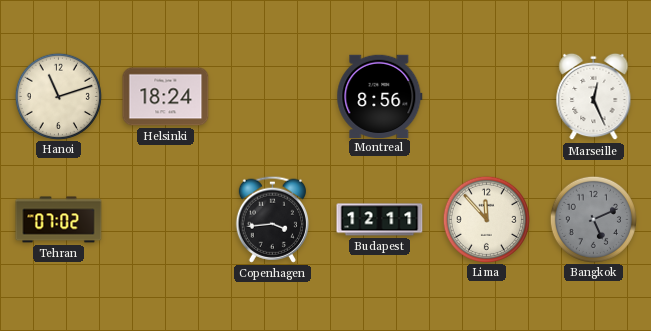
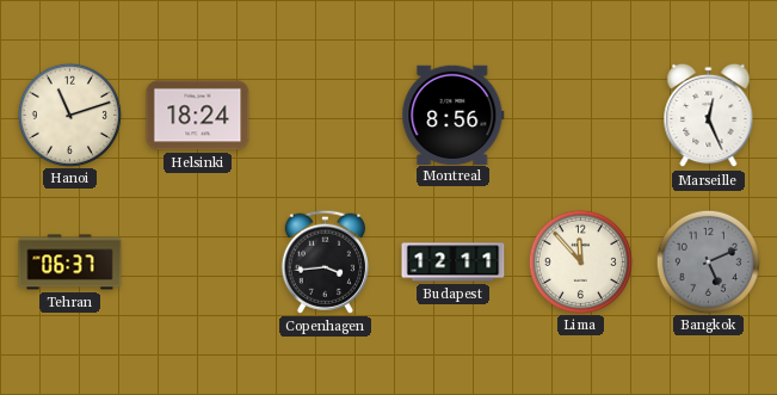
Tehran: 07:02 -> 06:37 (70, 263)
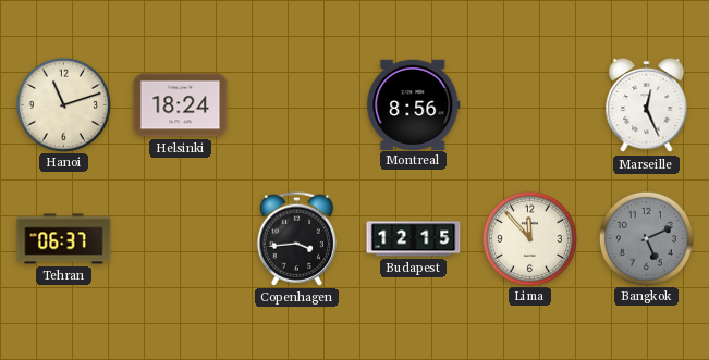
Budapest: 12:11 -> 12:15 (414, 239)
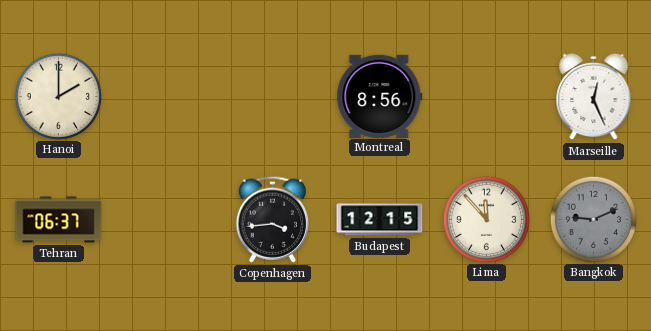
Hanoi: 11:12 -> 2:00 (58, 96)
Helsinki: 18:24 -> none (181, 105)
Bangkok: 5:11 -> 9:11 (593, 219)
